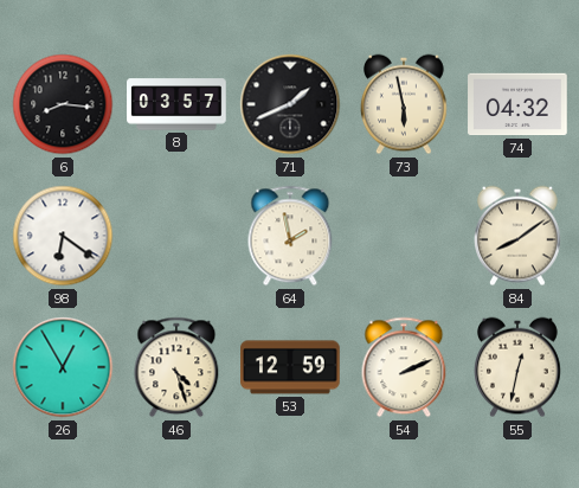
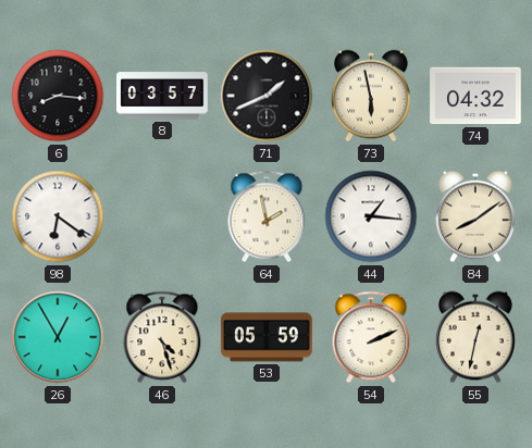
44: none -> 1:16 (371, 216)
53: 12:59 -> 05:59 (268, 337)
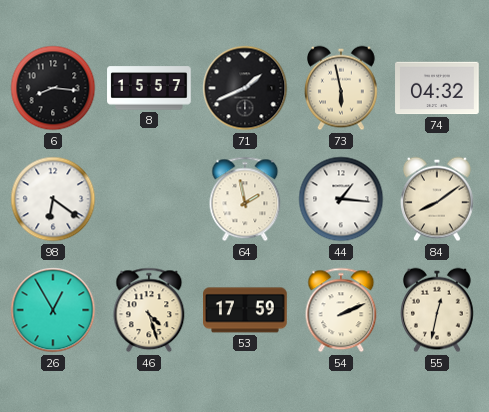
8: 03:57 -> 15:57 (149, 88)
53: 05:59 -> 17:59 (246, 310)
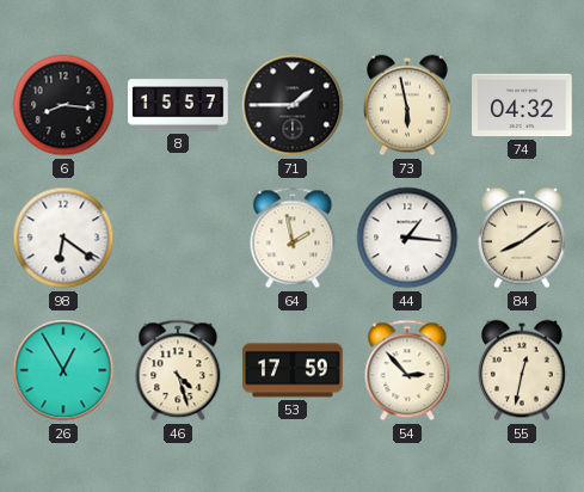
71: 1:41 -> 1:45 (293, 105)
54: 2:11 -> 2:53 (407, 370)
